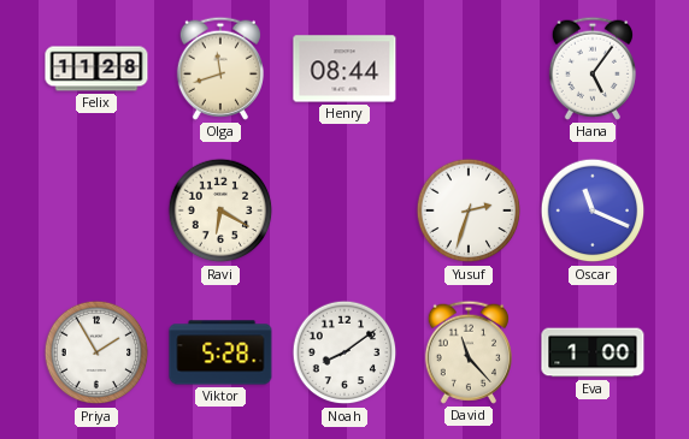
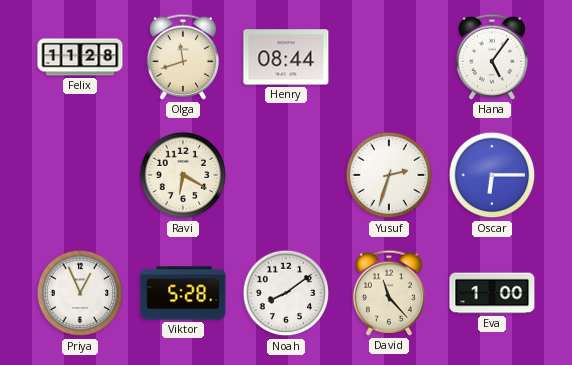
Oscar: 11:19 -> 6:15 (492, 175)
Priya: 1:55 -> 12:56 (80, 293)
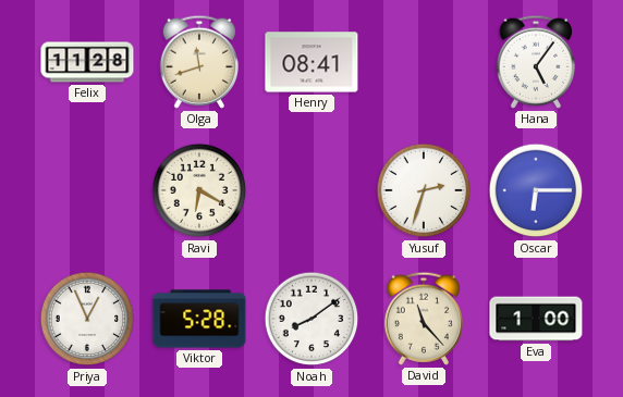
Henry: 08:44 -> 08:41 (311, 62)
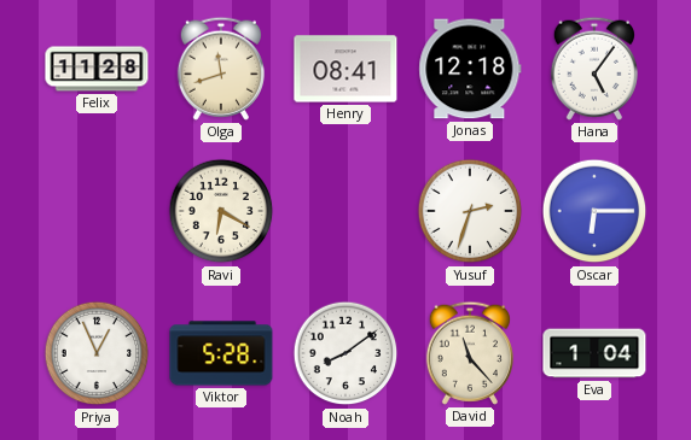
Jonas: none -> 12:18 (470, 69)
Eva: 1:00 -> 1:04 (594, 353)
